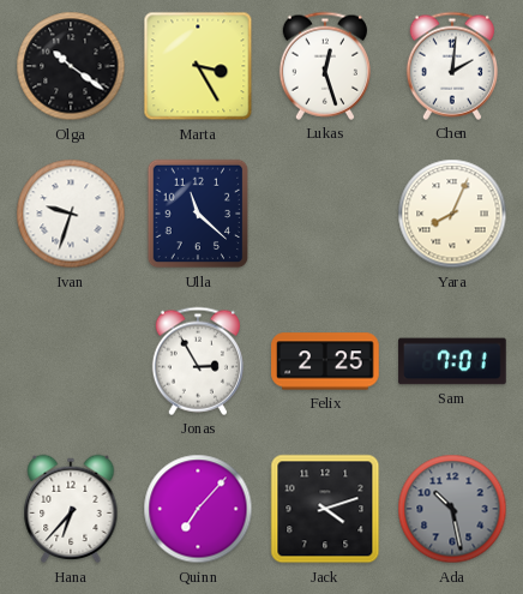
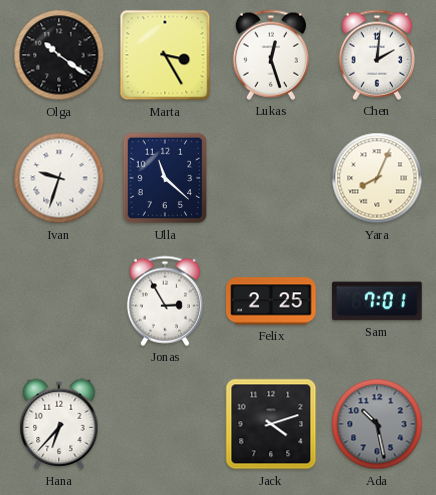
Quinn: 7:07 -> none (198, 509)
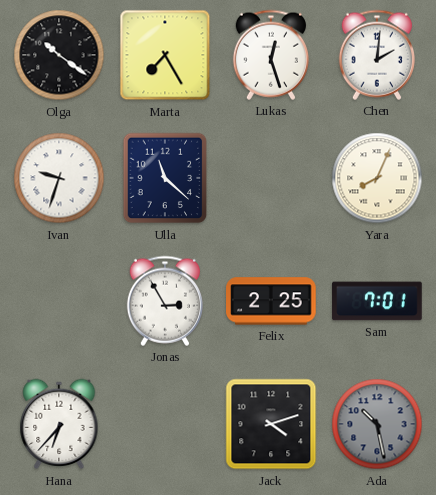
Marta: 3:25 -> 7:25 (165, 55)
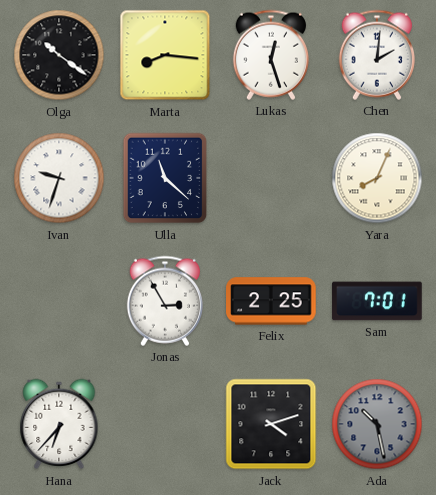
Marta: 7:25 -> 8:16 (165, 55)
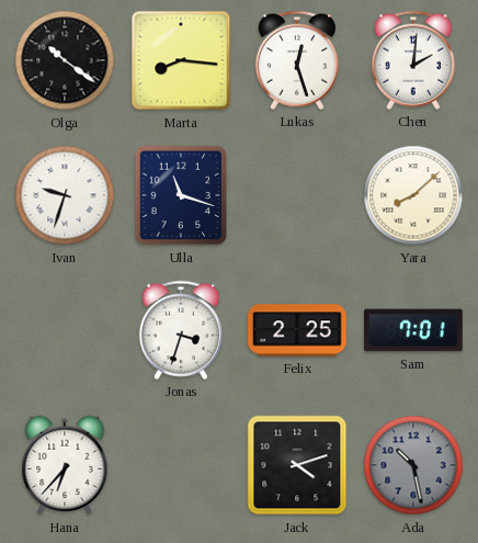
Ulla: 11:22 -> 11:18 (181, 195)
Yara: 8:04 -> 8:08 (413, 195)
Jonas: 2:55 -> 3:33 (181, 330)
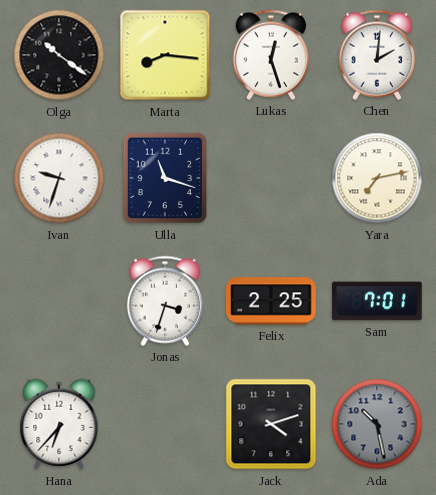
Yara: 8:08 -> 7:13 (377, 178)
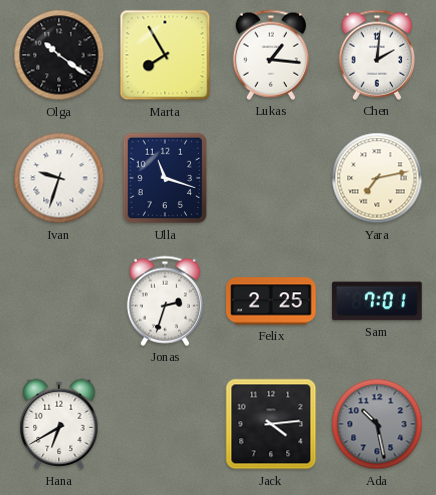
Marta: 8:16 -> 7:55 (165, 55)
Lukas: 12:27 -> 1:16 (271, 55)
Jonas: 3:33 -> 2:33 (165, 301)
Hana: 6:37 -> 6:40 (59, 424)
Jack: 4:12 -> 4:14 (271, 424)
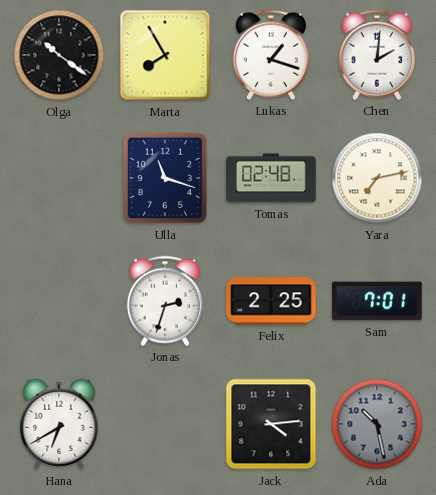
Lukas: 1:16 -> 1:18 (271, 55)
Ivan: 9:33 -> none (59, 178)
Tomas: none -> 02:48 (271, 178)
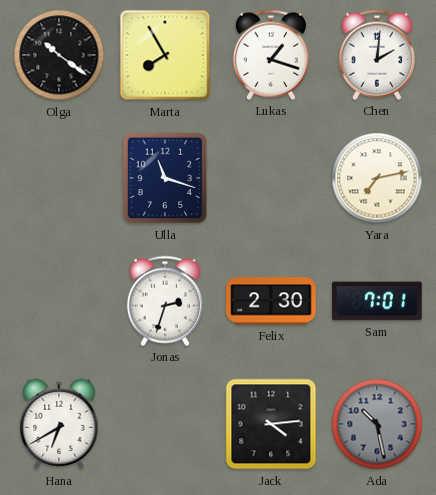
Tomas: 02:48 -> none (271, 178)
Felix: 2:25 -> 2:30 (271, 301)
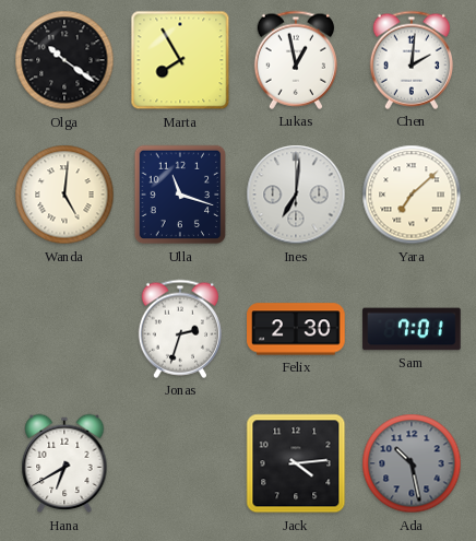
Lukas: 1:18 -> 12:58 (296, 60)
Wanda: none -> 5:01 (64, 195)
Ines: none -> 7:01 (296, 195)
Yara: 7:13 -> 7:08 (412, 195)
